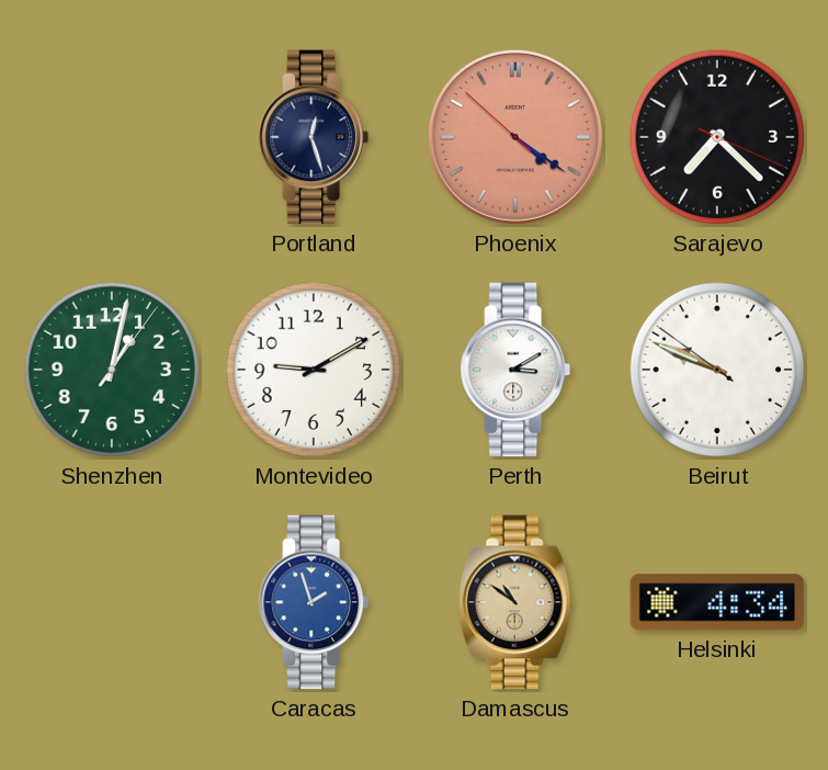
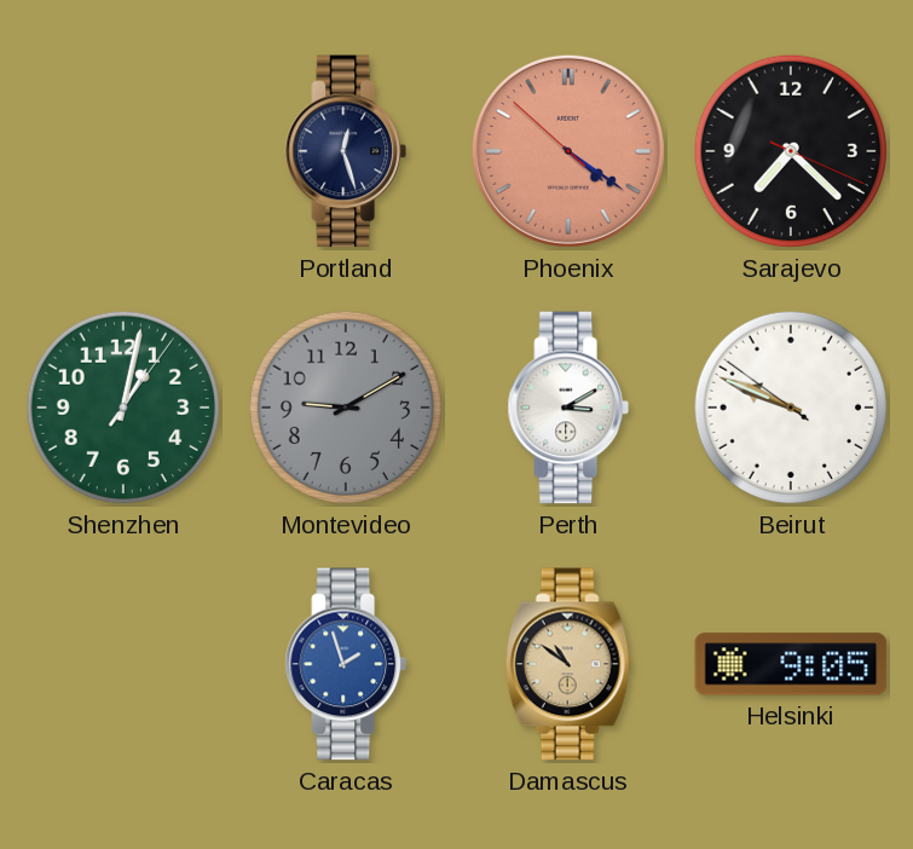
Montevideo dial: white -> grey (346, 408)
Helsinki: 4:34 -> 9:05 (791, 664)
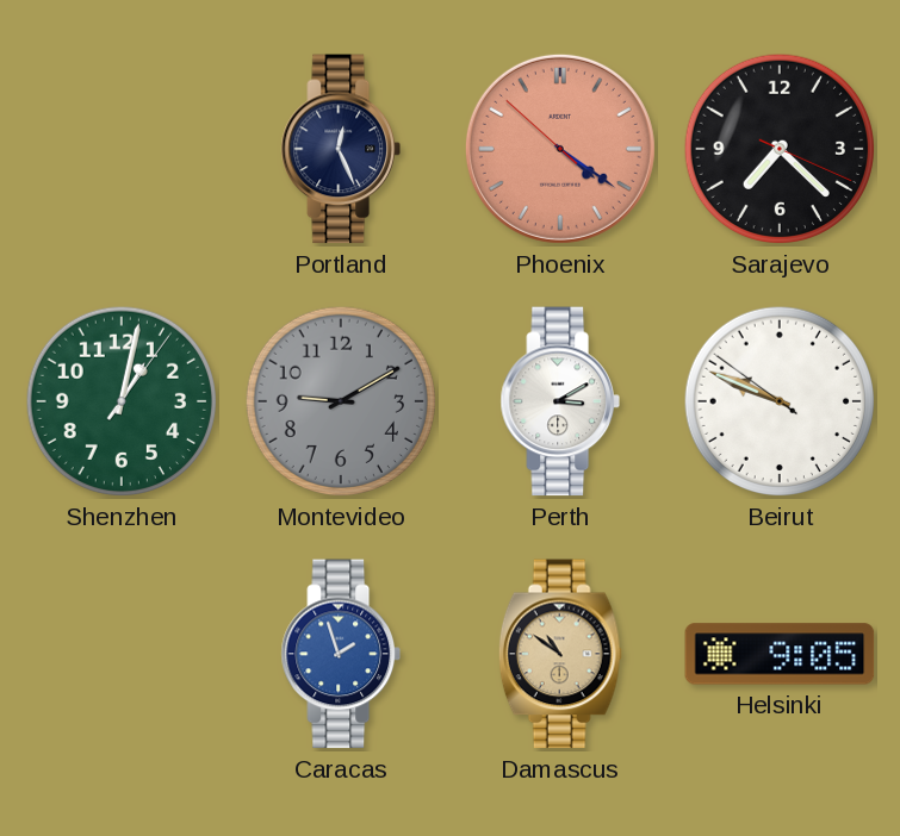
Portland: 12:27 -> 12:26 (340, 149)
